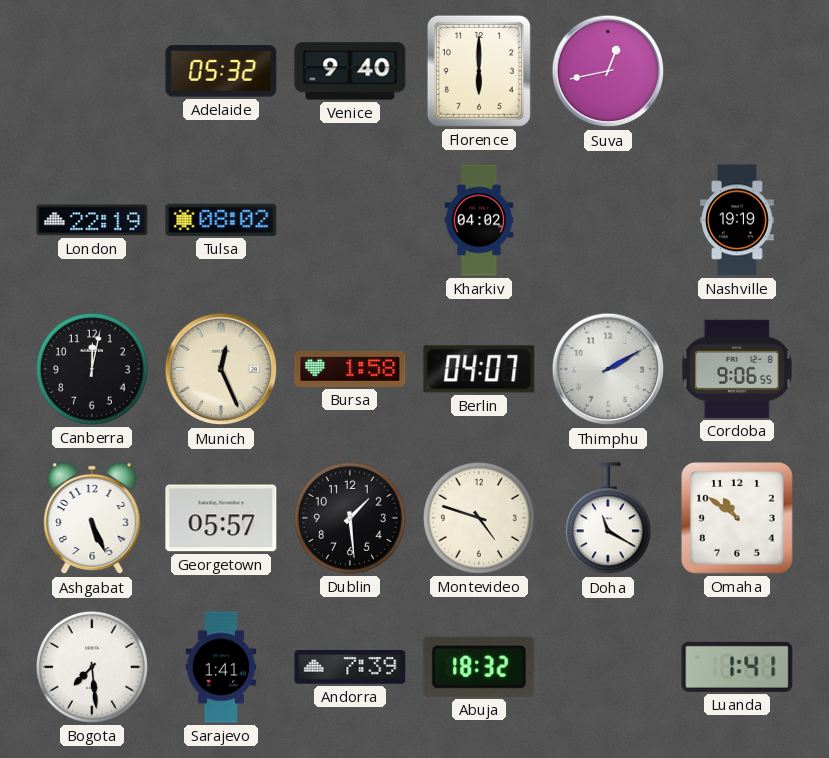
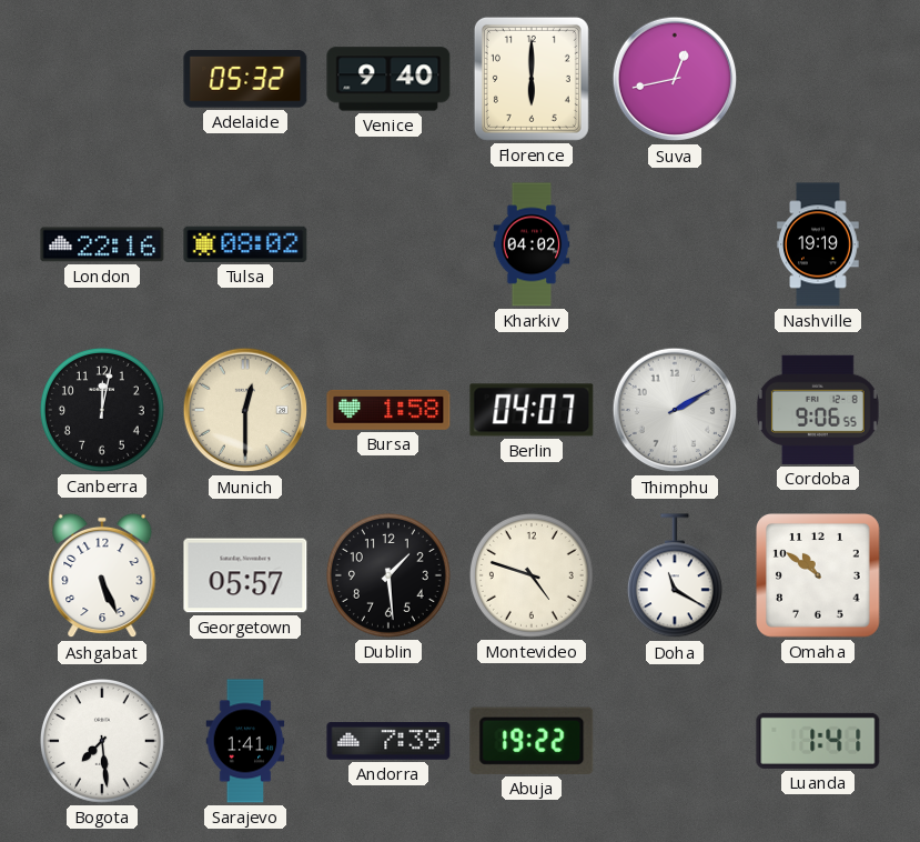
London: 22:19 -> 22:16 (102, 244)
Munich: 12:26 -> 12:30 (245, 410)
Abuja: 18:32 -> 19:22 (532, 741)
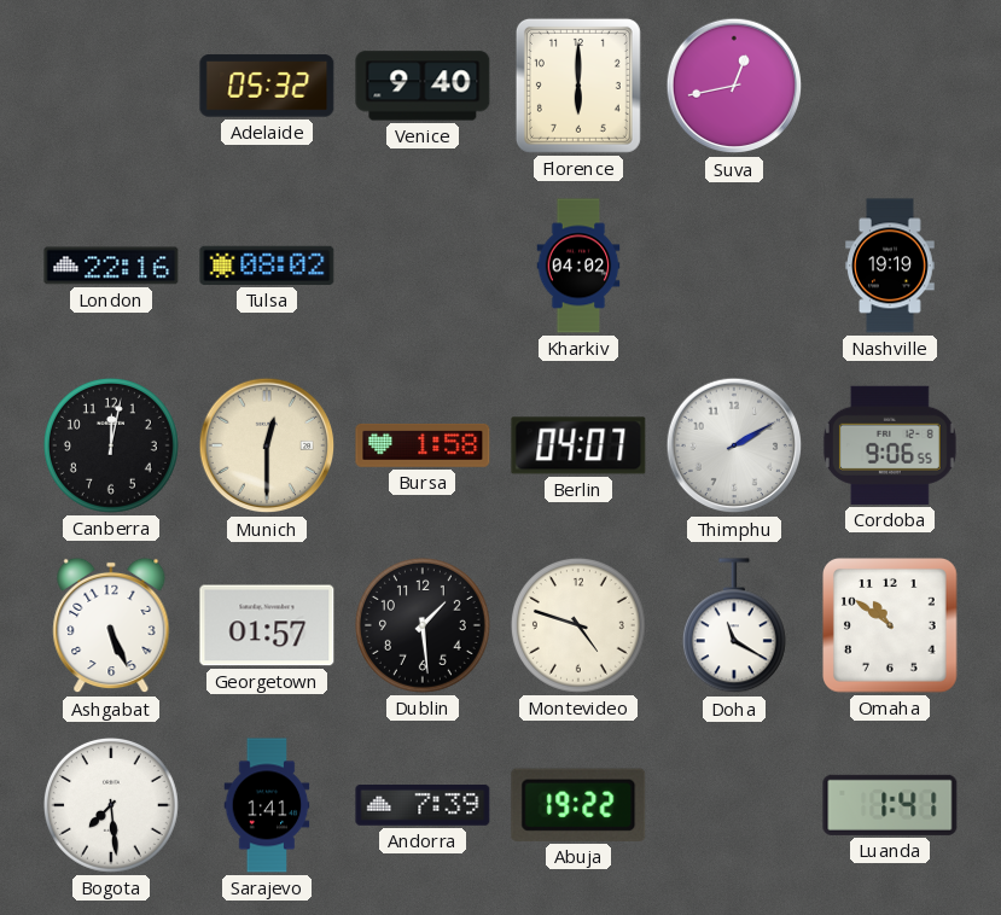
Georgetown: 05:57 -> 01:57 (267, 625)
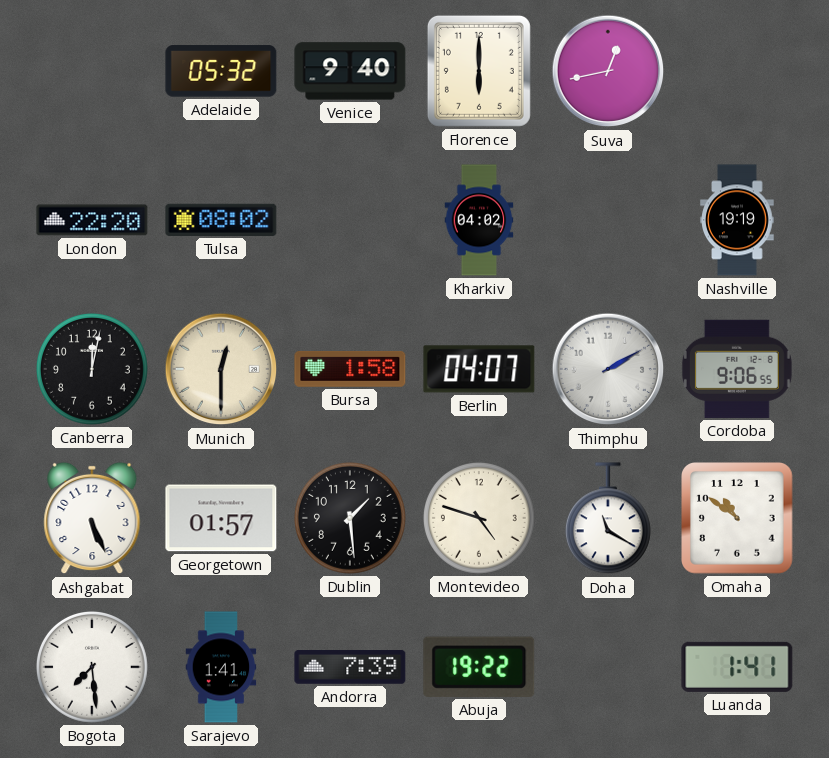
London: 22:16 -> 22:20 (92, 220)
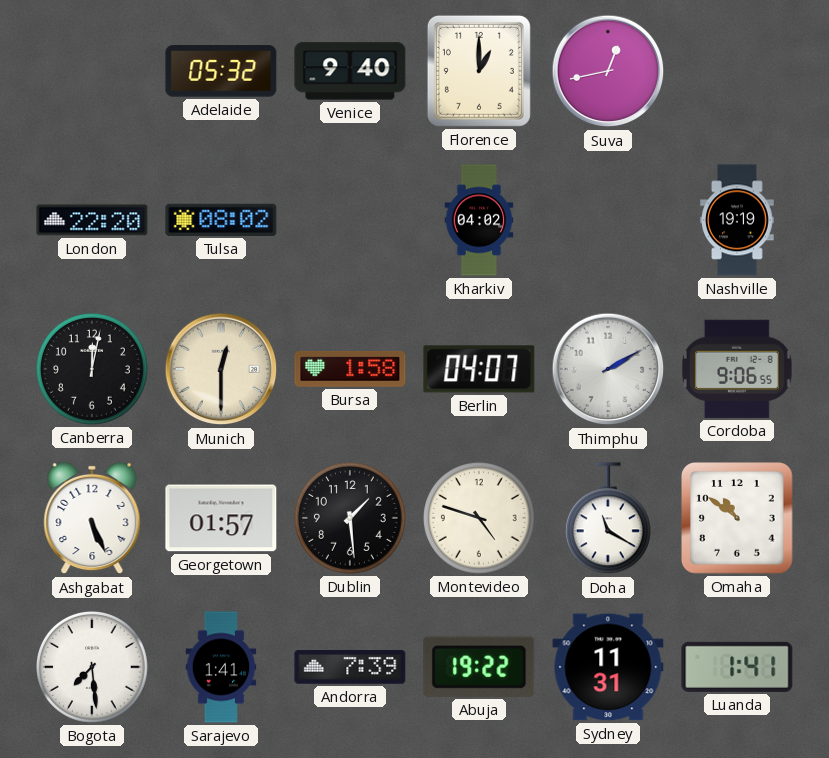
Florence: 6:00 -> 1:00 (479, 71)
Sydney: none -> 11:31 (608, 667)
